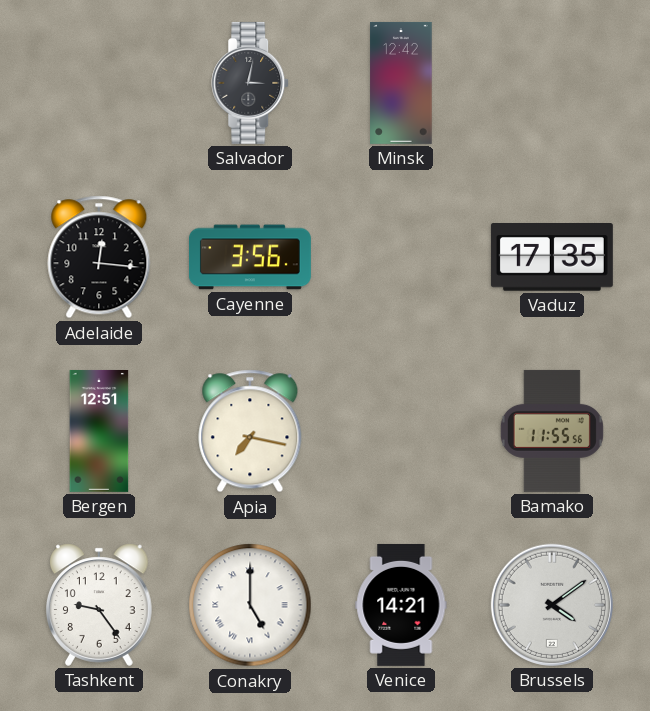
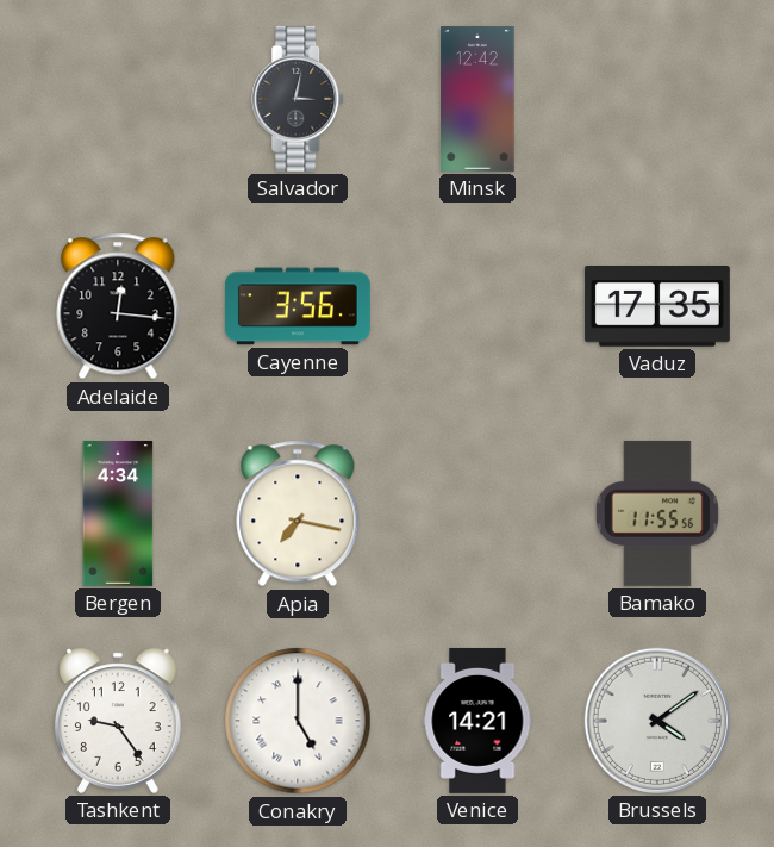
Bergen: 12:51 -> 4:34 (118, 513)
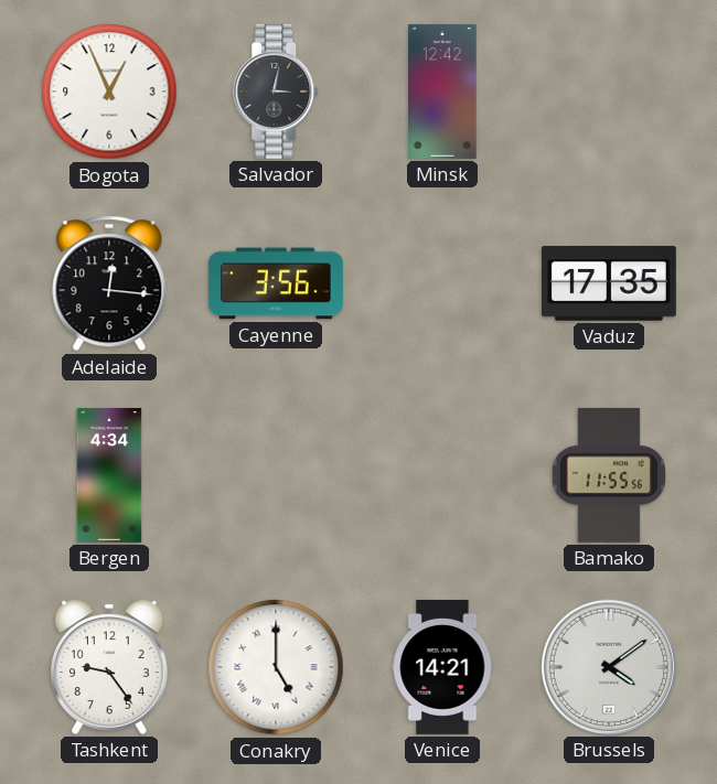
Bogota: none -> 12:56 (109, 92)
Apia: 7:17 -> none (298, 513)
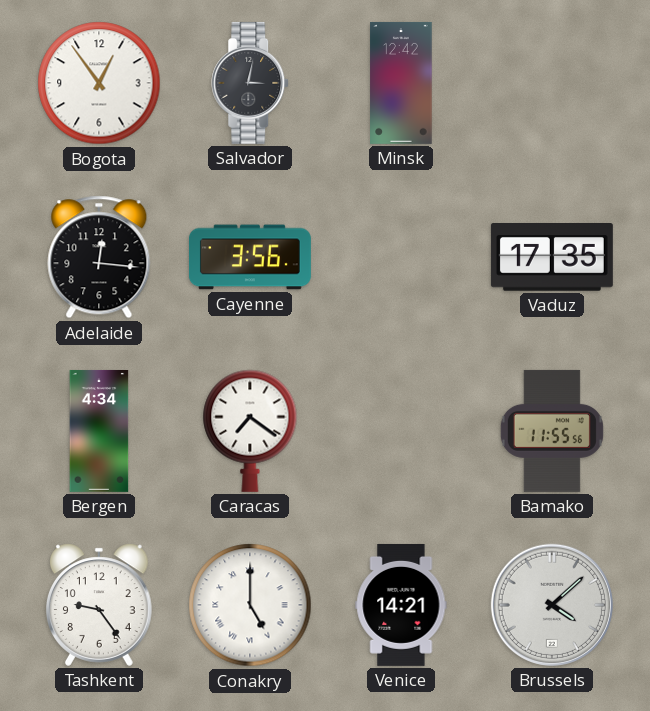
Bogota: 12:56 -> 12:54 (99, 83)
Caracas: none -> 7:21 (250, 431)
Brussels: 4:09 -> 4:08 (552, 605)
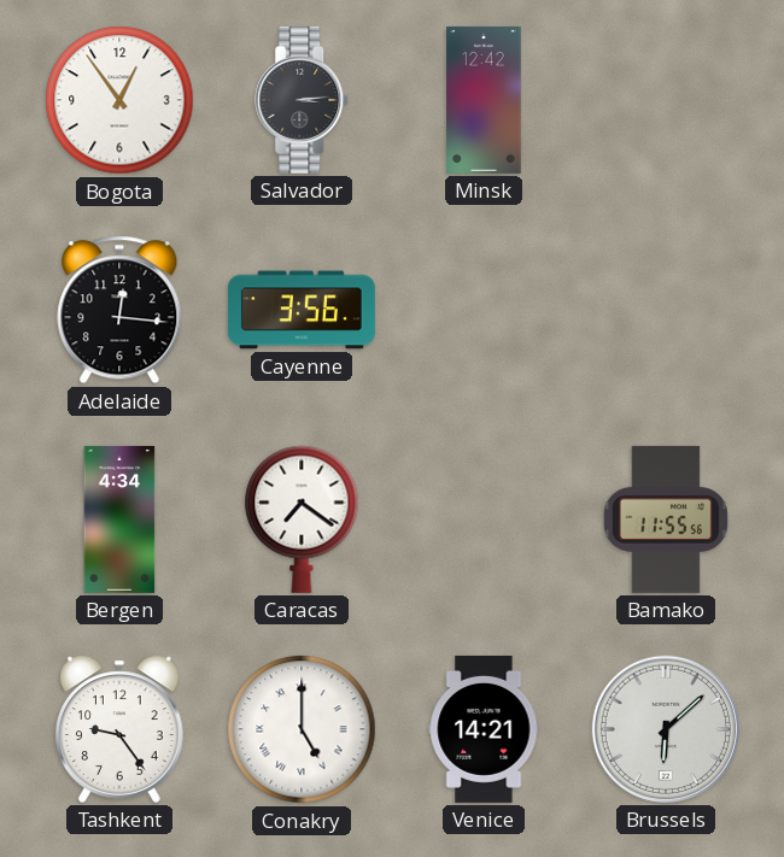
Salvador: 3:02 -> 3:14 (303, 100)
Vaduz: 17:35 -> none (552, 257)
Brussels: 4:08 -> 6:08 (666, 729)
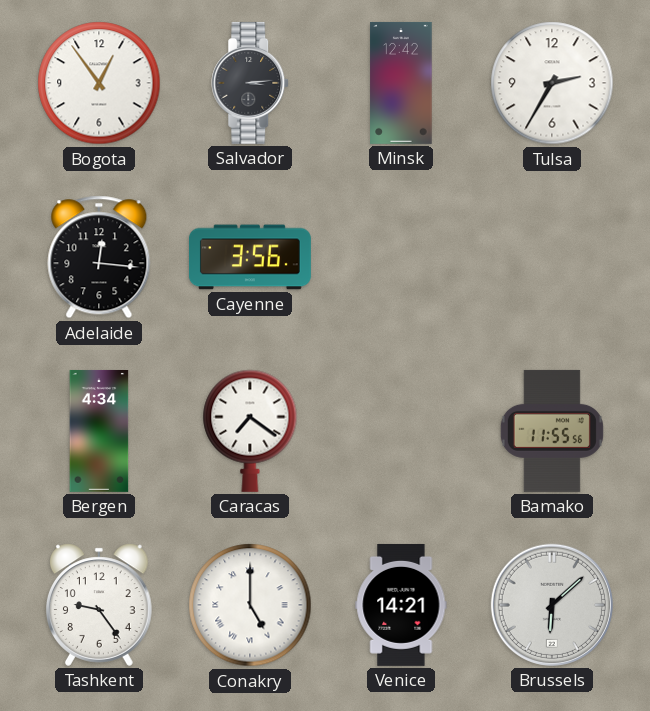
Tulsa: none -> 2:35 (552, 83)
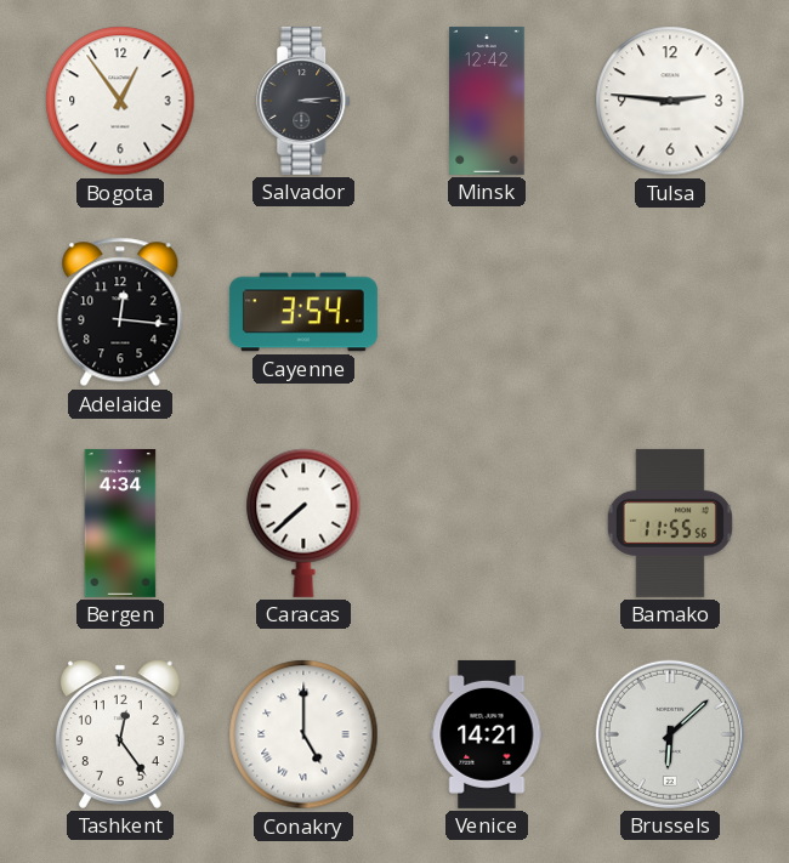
Tulsa: 2:35 -> 2:46 (670, 101)
Cayenne: 3:56 -> 3:54 (303, 312)
Caracas: 7:21 -> 7:38 (303, 523)
Tashkent: 9:24 -> 12:24 (120, 734)
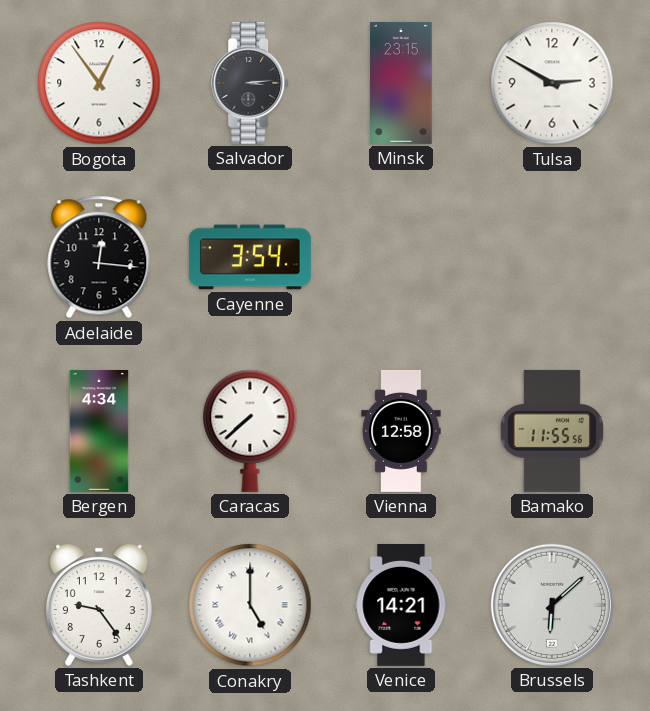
Minsk: 12:42 -> 23:15 (401, 83)
Tulsa: 2:46 -> 2:50 (552, 83)
Vienna: none -> 12:58 (401, 431)
Tashkent: 12:24 -> 9:24 (99, 605)
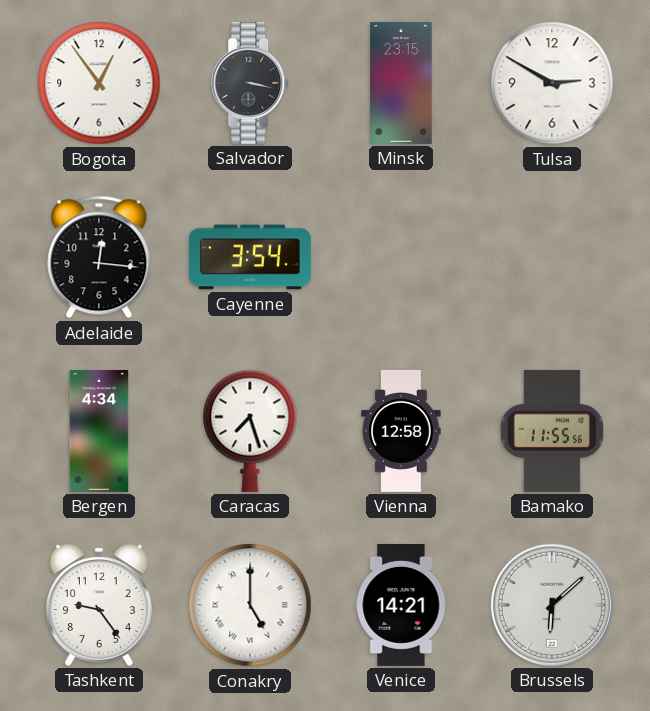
Salvador: 3:14 -> 3:17 (251, 83)
Caracas: 7:38 -> 7:27 (250, 431)
